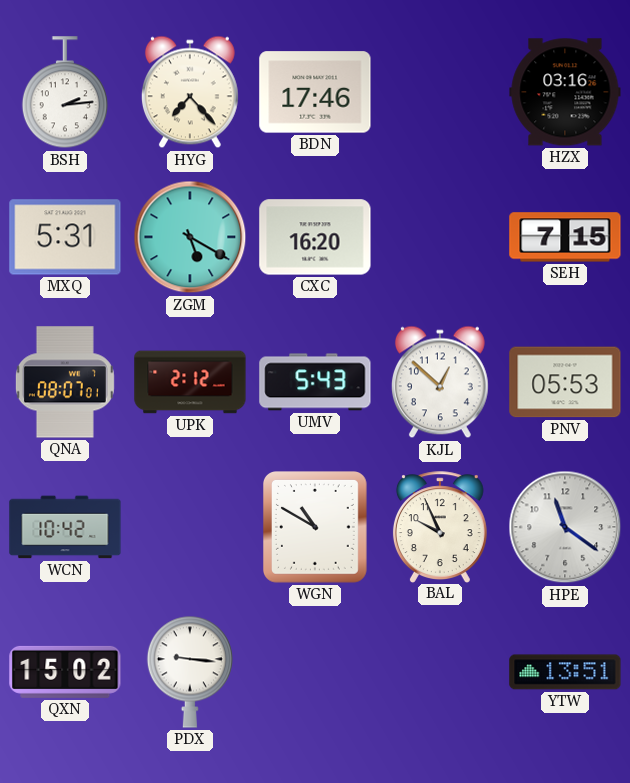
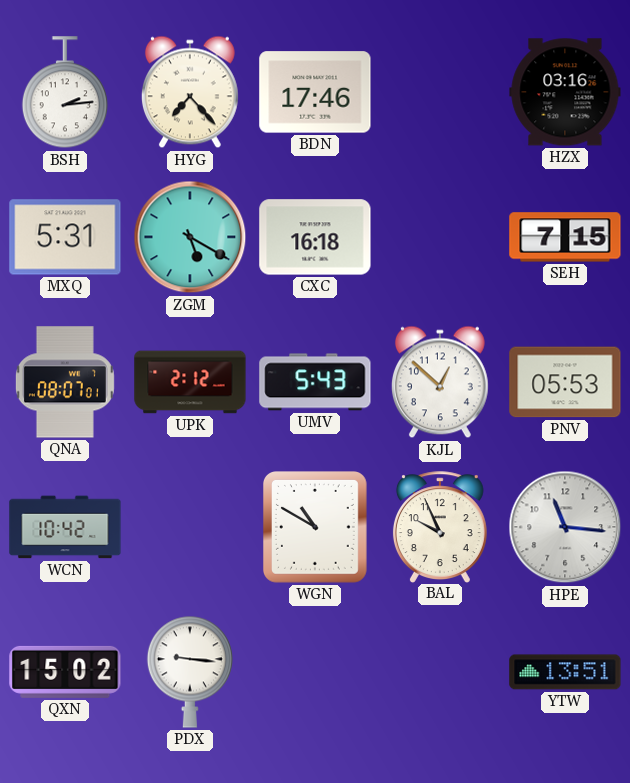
CXC: 16:20 -> 16:18 (315, 237)
HPE: 11:21 -> 11:16 (565, 527)
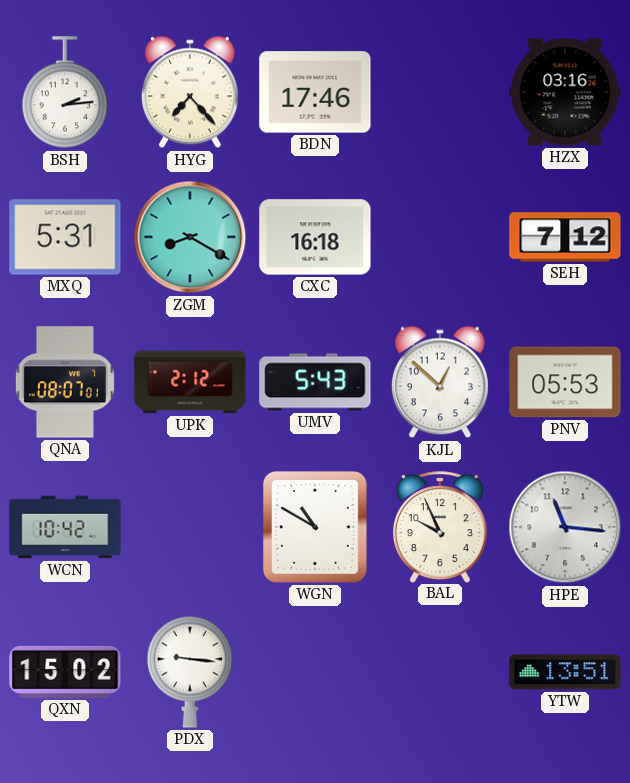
ZGM: 5:20 -> 8:20 (190, 237)
SEH: 7:15 -> 7:12 (565, 237)
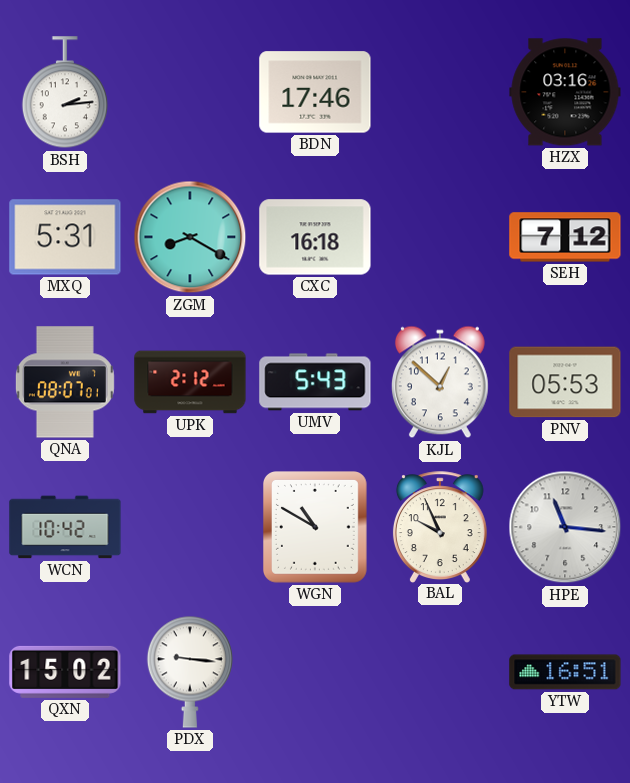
HYG: 7:23 -> none (190, 92)
YTW: 13:51 -> 16:51 (565, 672)
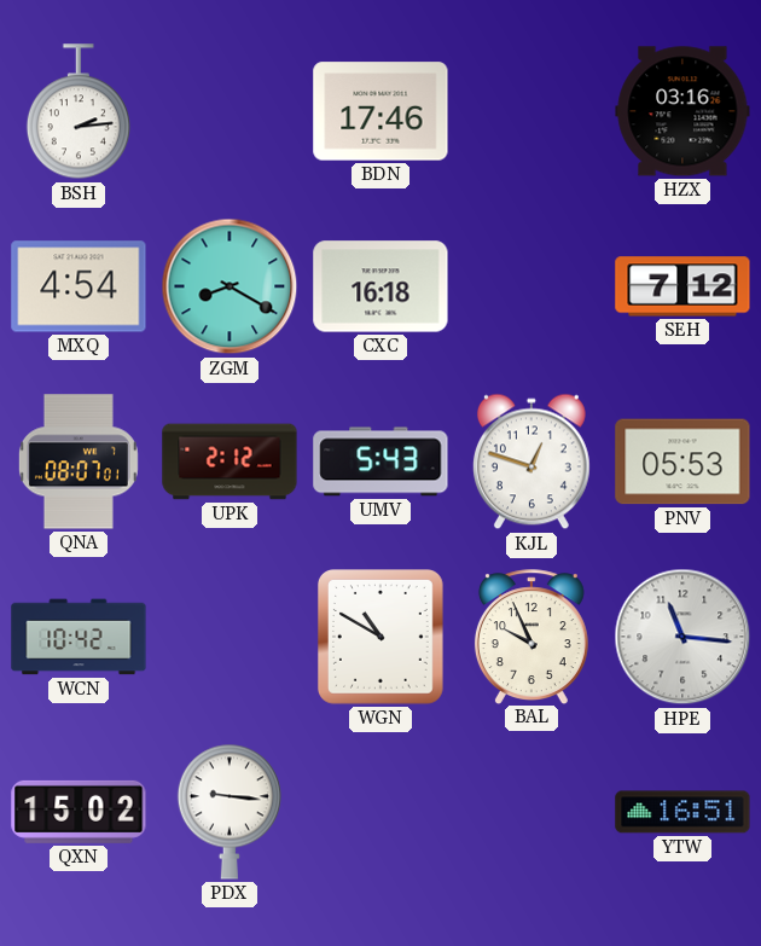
MXQ: 5:31 -> 4:54 (79, 286)
KJL: 12:52 -> 12:48 (531, 462)
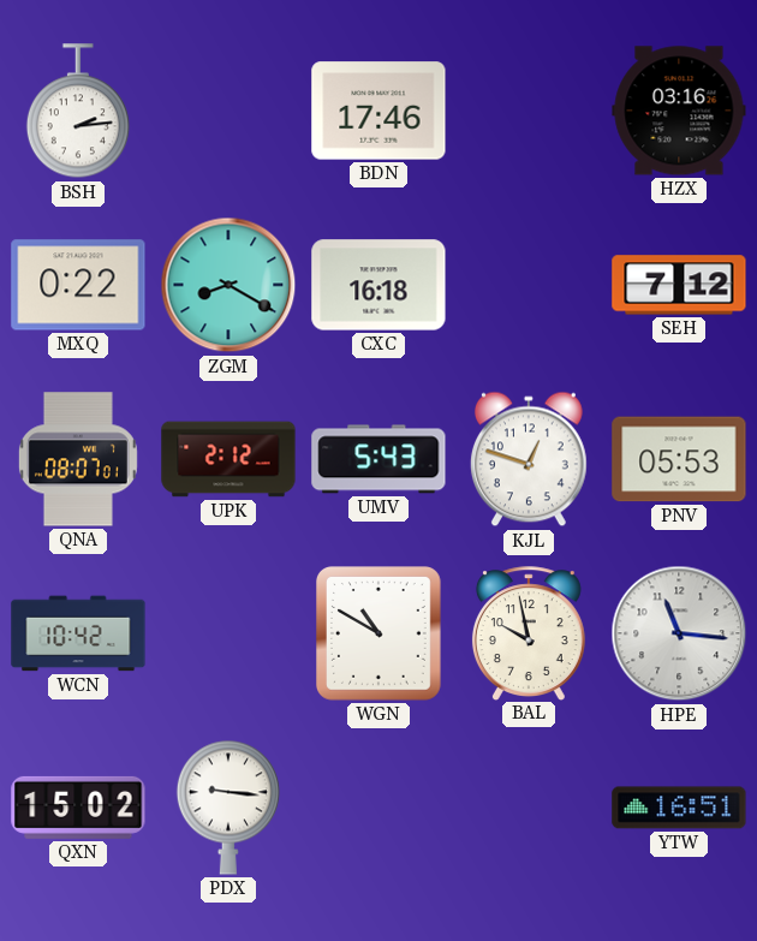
MXQ: 4:54 -> 0:22 (78, 285)
BAL: 9:56 -> 9:58 (529, 633)
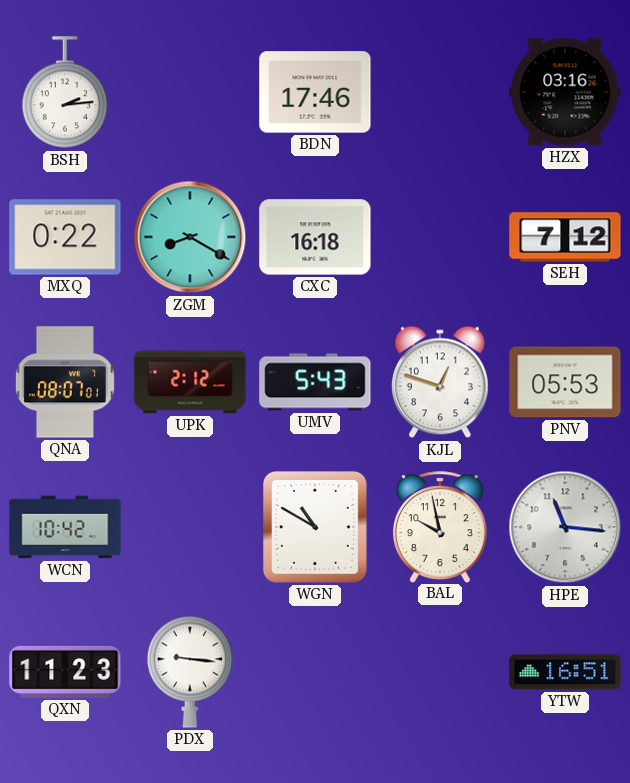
QXN: 15:02 -> 11:23 (65, 672)
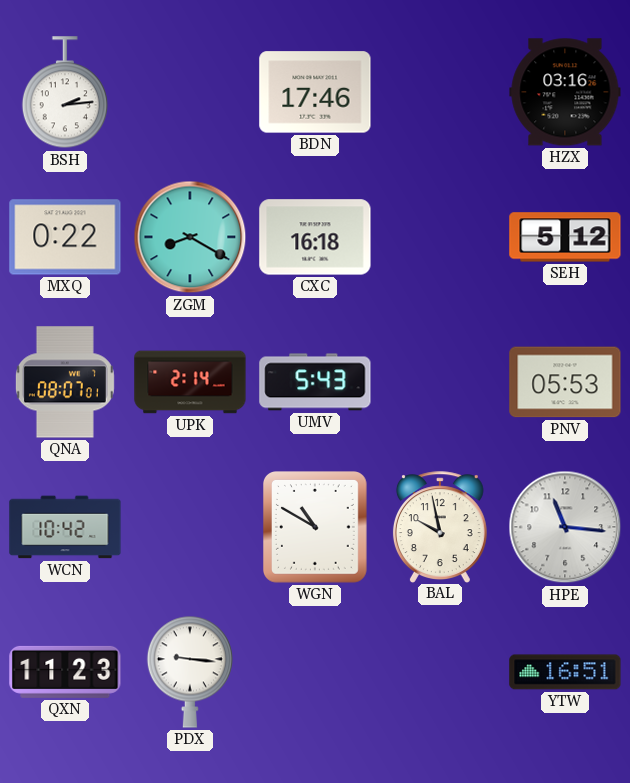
SEH: 7:12 -> 5:12 (565, 237)
UPK: 2:12 -> 2:14 (190, 382)
KJL: 12:48 -> none (440, 382)
